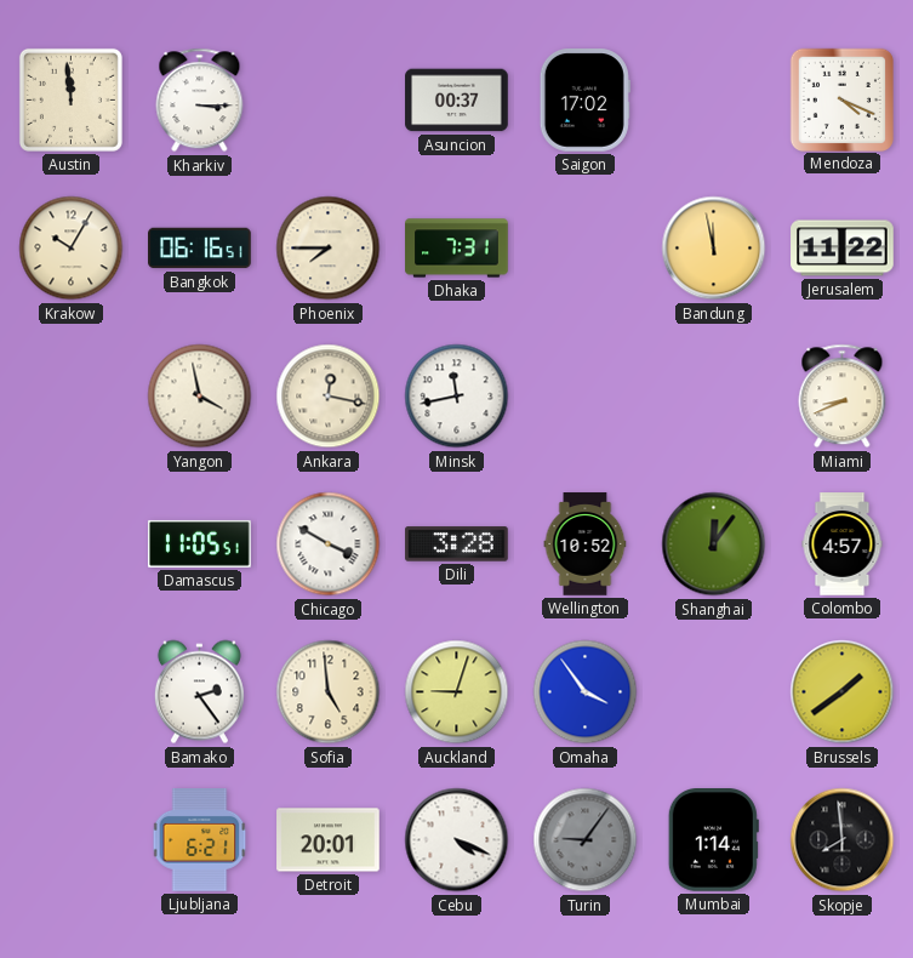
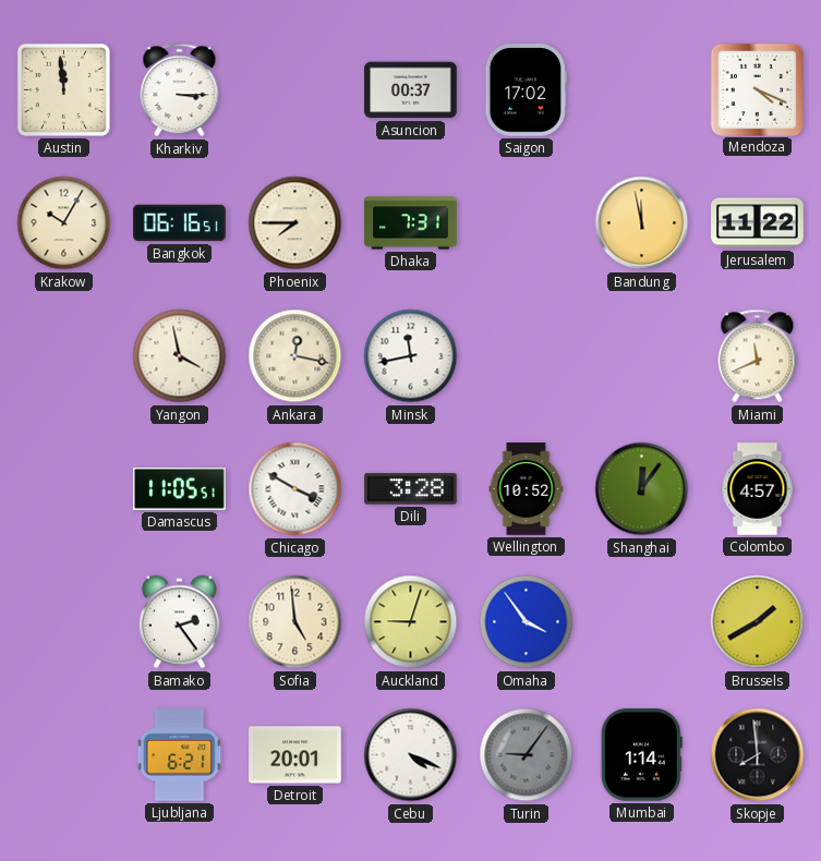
Miami: 8:41 -> 11:41 (758, 356)
Brussels: 1:39 -> 1:40 (758, 622)
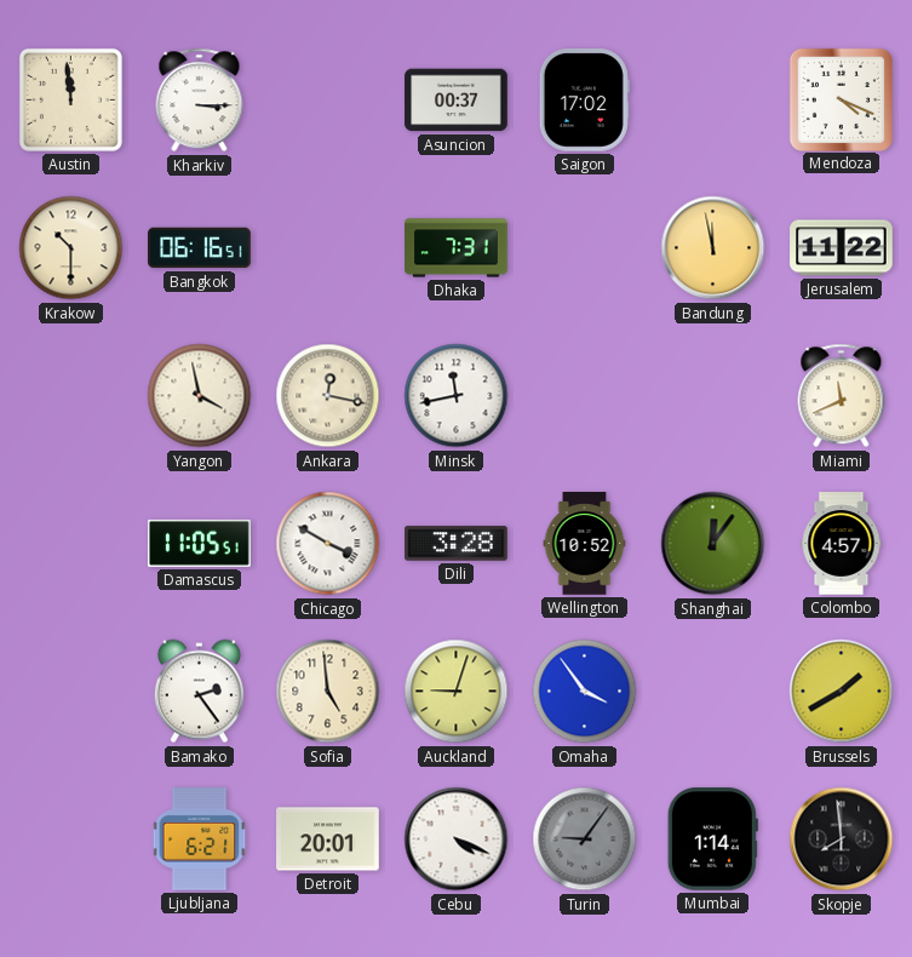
Krakow: 10:05 -> 10:30 (71, 248)
Phoenix: 7:45 -> none (295, 223)
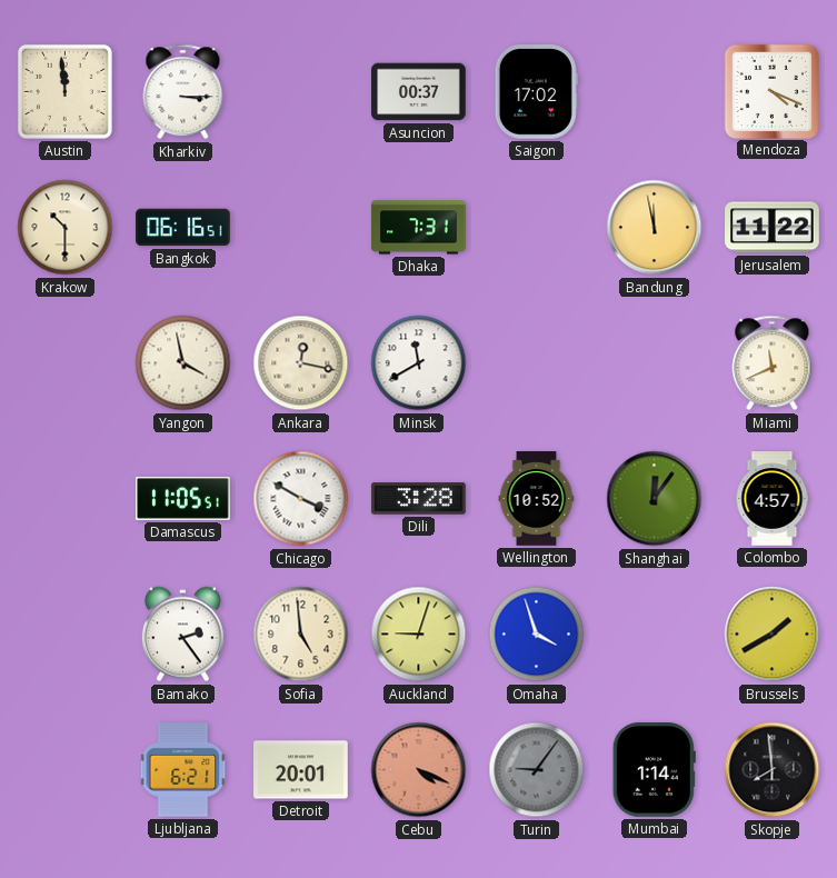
Minsk: 11:43 -> 11:40 (419, 363)
Omaha: 3:54 -> 3:57 (537, 635)
Cebu dial: white -> salmon (419, 770)
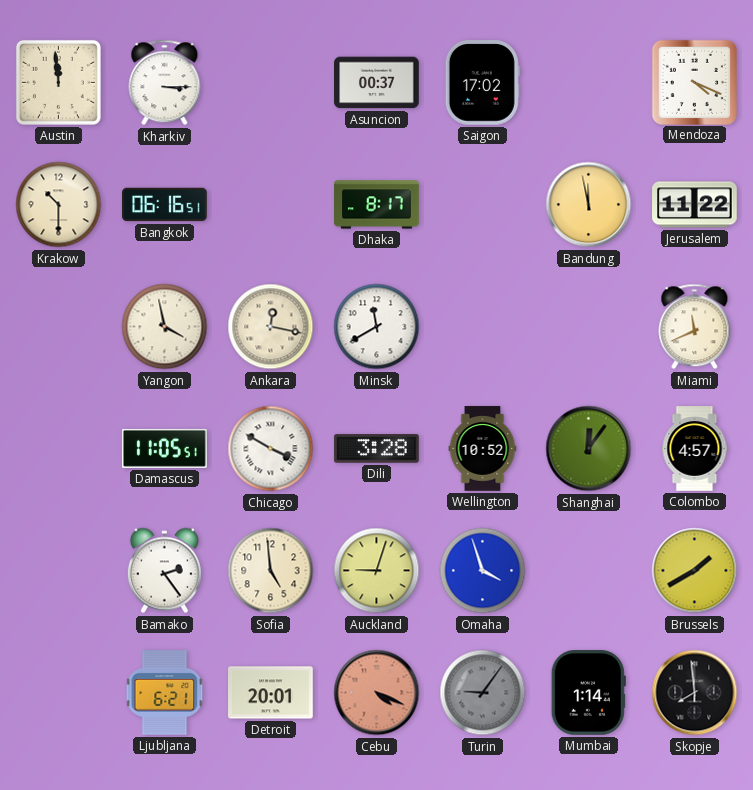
Dhaka: 7:31 -> 8:17 (377, 205)
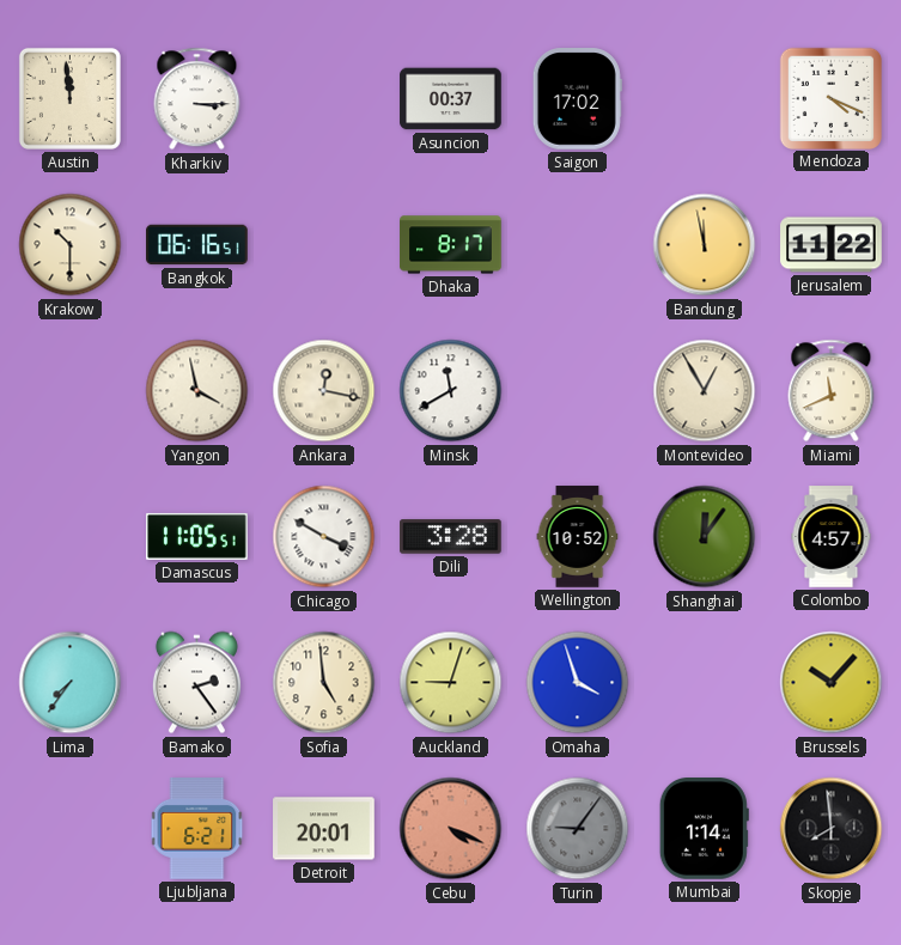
Montevideo: none -> 12:55 (705, 391)
Lima: none -> 7:36 (71, 683)
Brussels: 1:40 -> 10:07 (832, 683)
